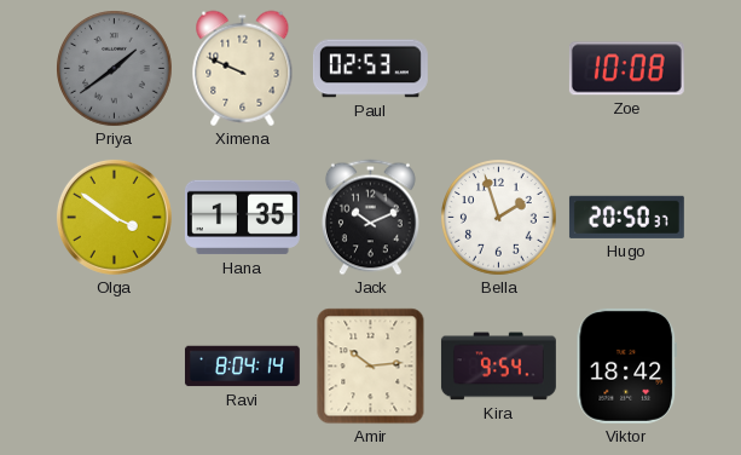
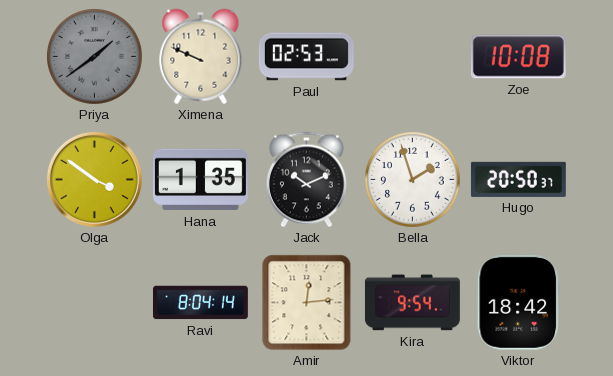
Amir: 10:14 -> 12:14 (307, 303)
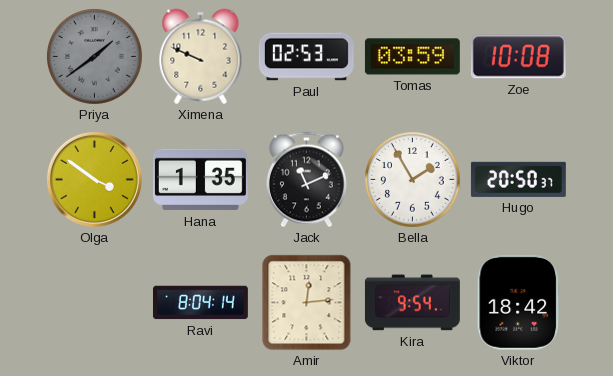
Tomas: none -> 03:59 (412, 57)
Jack: 10:11 -> 11:11 (306, 180)
Bella: 1:57 -> 1:55 (413, 180)
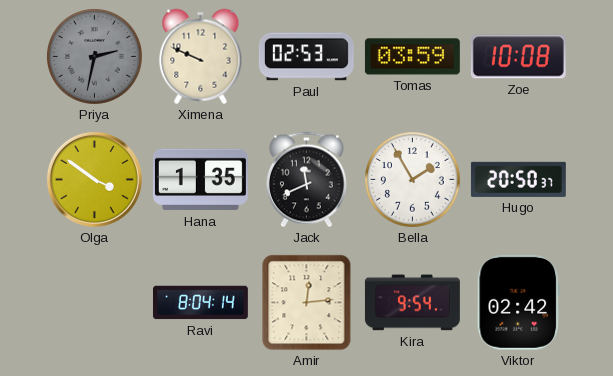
Priya: 1:39 -> 2:32 (95, 57)
Jack: 11:11 -> 11:41 (306, 180)
Viktor: 18:42 -> 02:42 (519, 302)
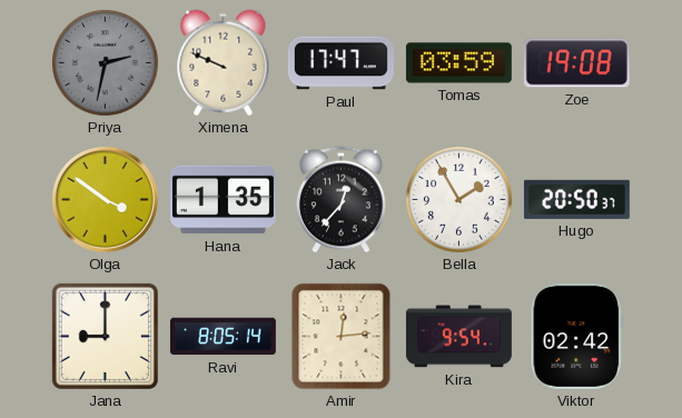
Paul: 02:53 -> 17:47 (340, 63)
Zoe: 10:08 -> 19:08 (576, 63)
Jack: 11:41 -> 12:37 (340, 200)
Jana: none -> 9:00 (105, 336)
Ravi: 8:04 -> 8:05 (223, 337)
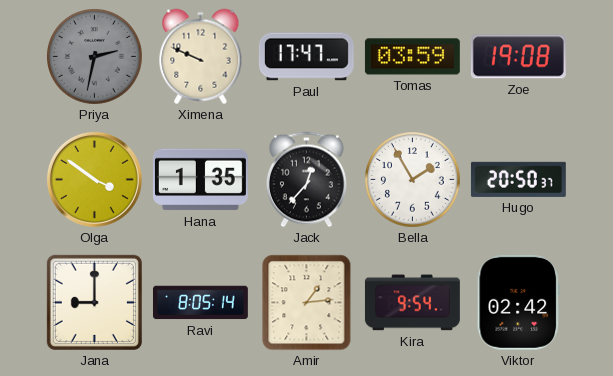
Amir: 12:14 -> 1:14 (307, 303)
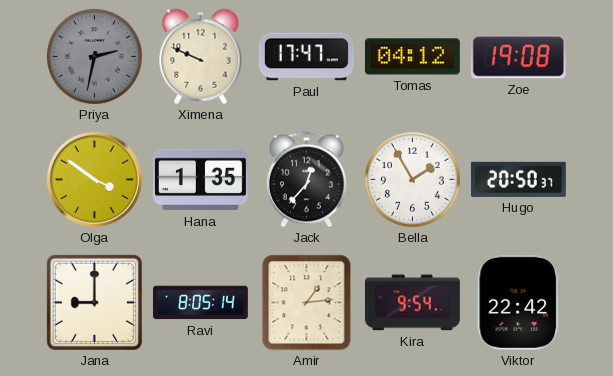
Tomas: 03:59 -> 04:12 (412, 57)
Viktor: 02:42 -> 22:42 (519, 302)
